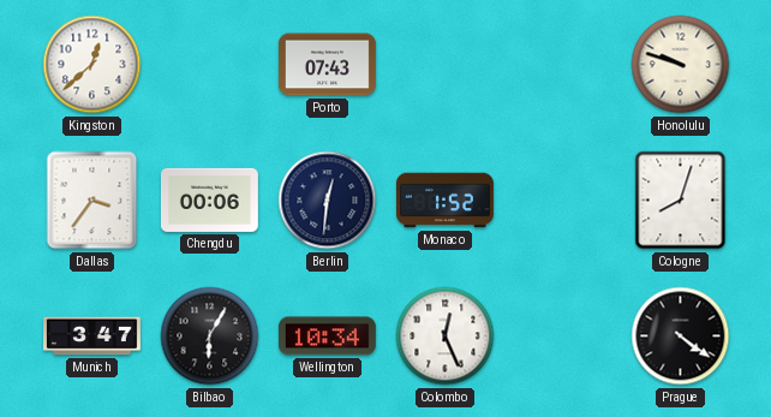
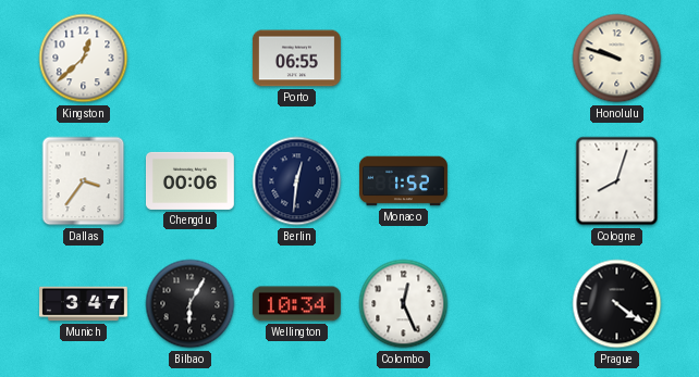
Porto: 07:43 -> 06:55 (296, 59)
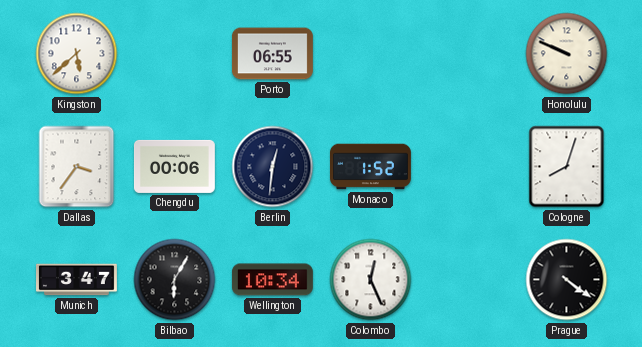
Kingston: 12:38 -> 5:38 (77, 54)
Honolulu: 9:48 -> 9:49 (567, 54)
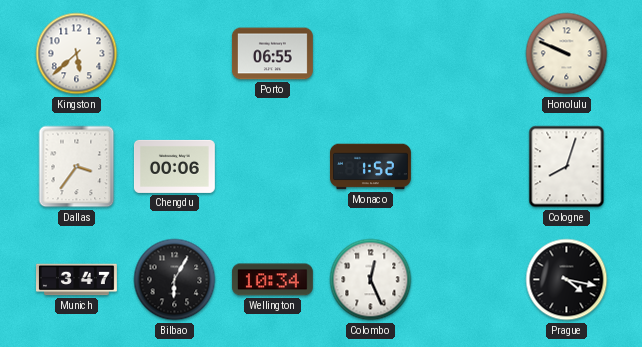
Berlin: 12:31 -> none (273, 167)
Prague: 4:21 -> 4:17 (567, 280)
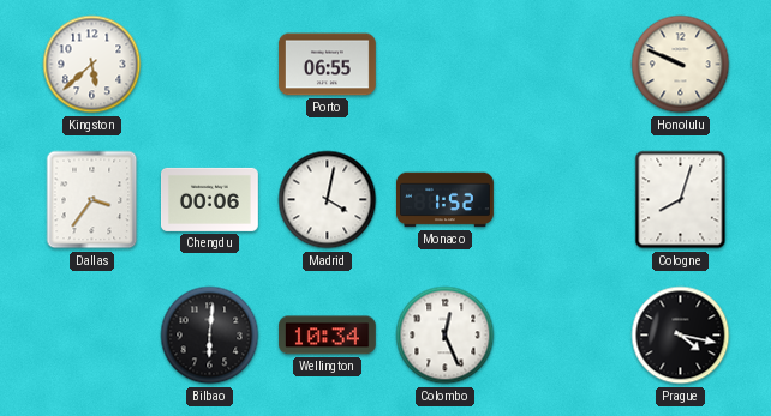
Madrid: none -> 4:02 (328, 200)
Munich: 3:47 -> none (77, 280)
Bilbao: 6:05 -> 6:01 (210, 336)
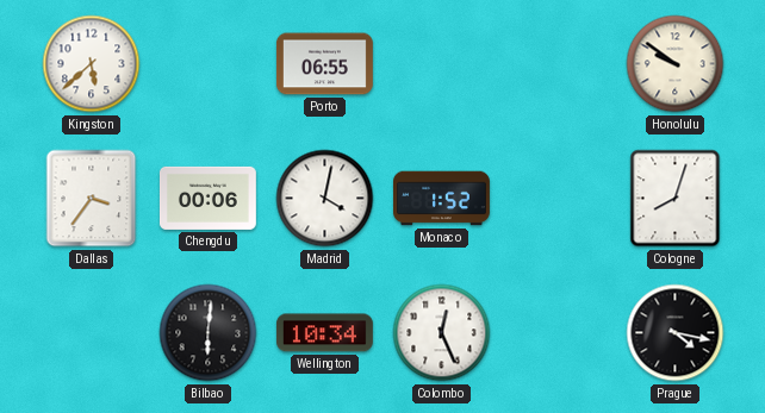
Honolulu: 9:49 -> 9:51 (676, 64)
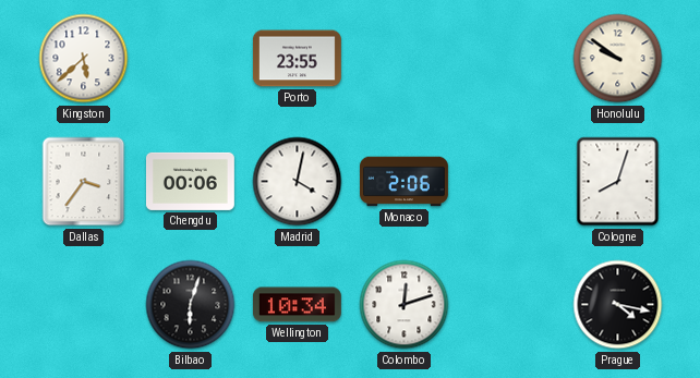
Porto: 06:55 -> 23:55 (297, 59)
Monaco: 1:52 -> 2:06 (405, 182)
Bilbao: 6:01 -> 6:03 (191, 305)
Colombo: 12:26 -> 12:12 (405, 305)
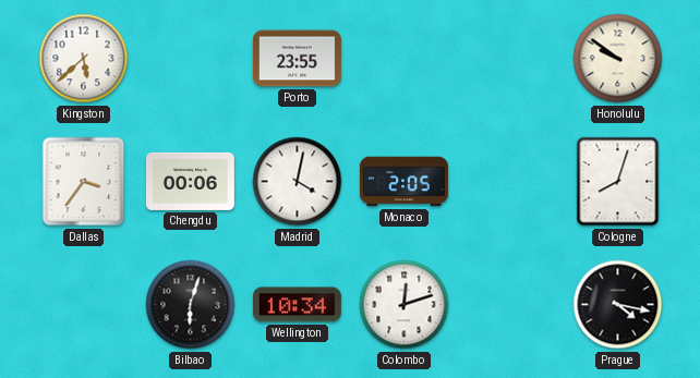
Monaco: 2:06 -> 2:05 (405, 182)
